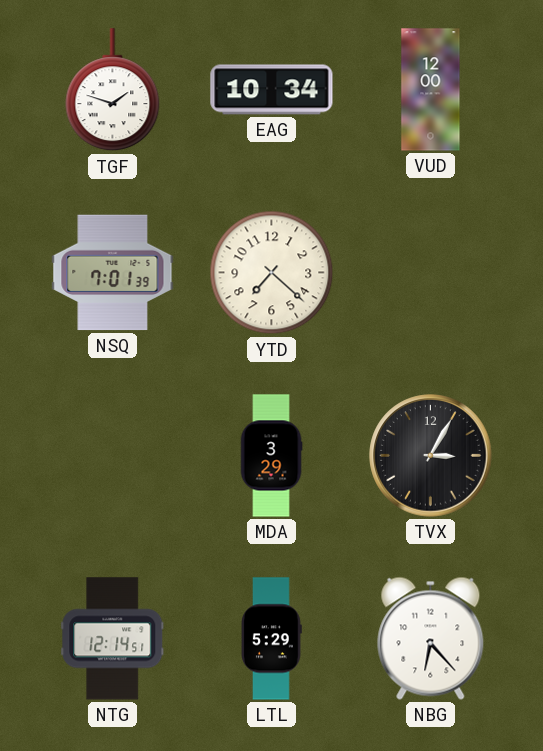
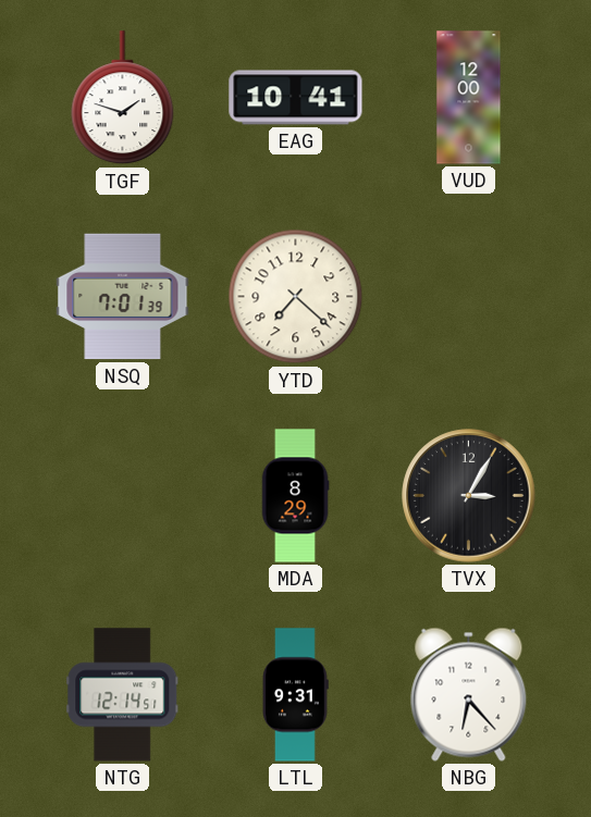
EAG: 10:34 -> 10:41 (296, 98)
MDA: 3:29 -> 8:29 (295, 496)
LTL: 5:29 -> 9:31 (296, 695)
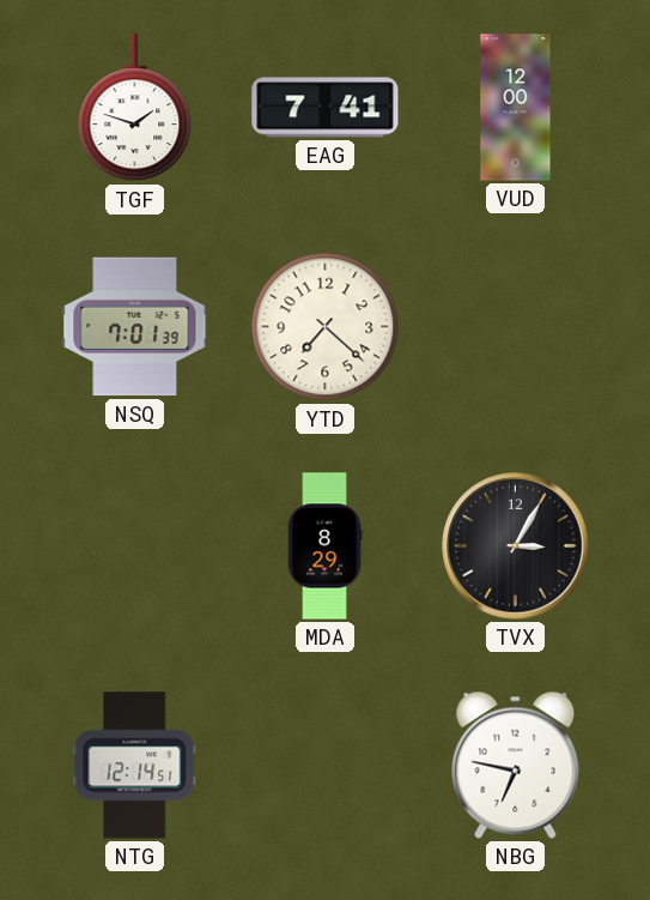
EAG: 10:41 -> 7:41 (326, 108)
LTL: 9:31 -> none (296, 695)
NBG: 6:23 -> 6:47 (516, 765)
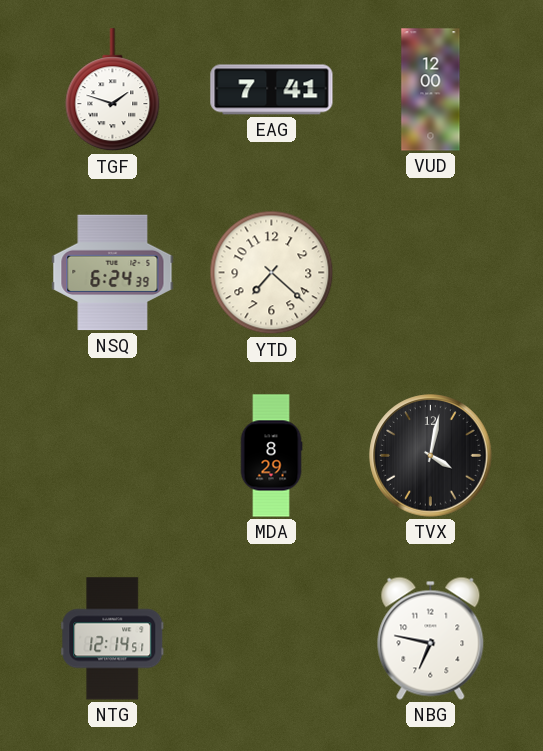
NSQ: 7:01 -> 6:24 (113, 273)
TVX: 3:05 -> 4:02 (431, 456)
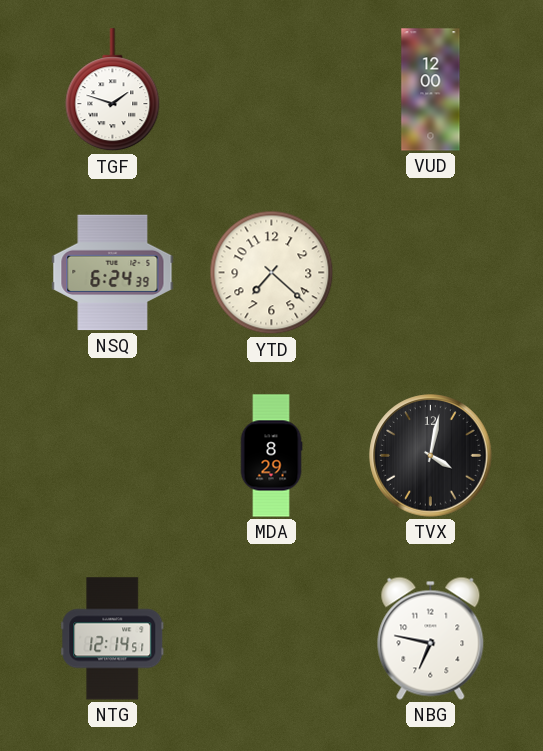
EAG: 7:41 -> none (272, 90)
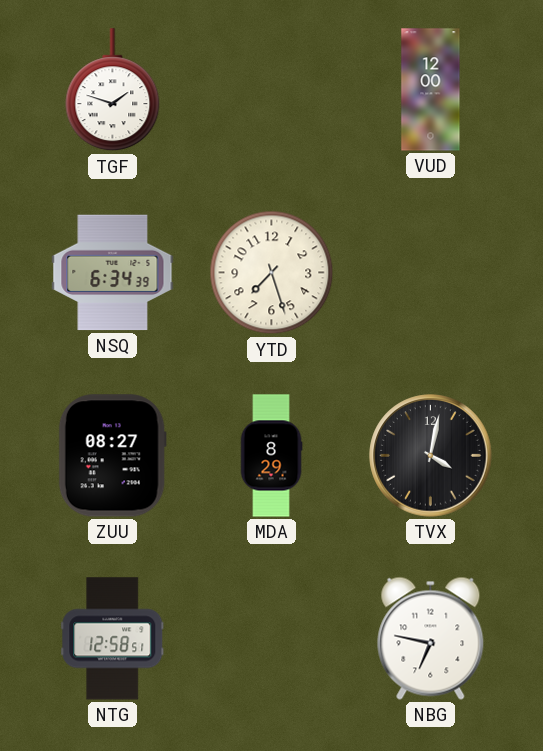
NSQ: 6:24 -> 6:34 (113, 273)
YTD: 7:22 -> 7:27 (272, 273)
ZUU: none -> 08:27 (112, 456)
NTG: 12:14 -> 12:58 (113, 639)
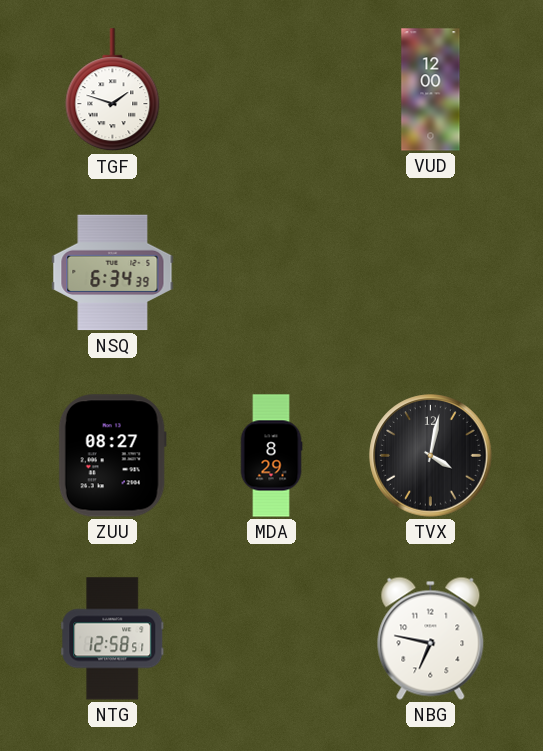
YTD: 7:27 -> none (272, 273)
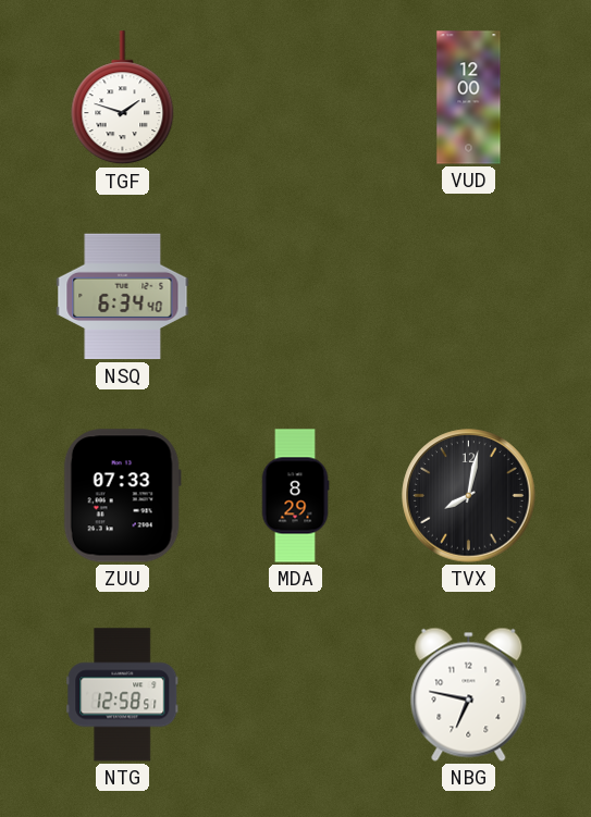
NSQ: 6:34:39 -> 6:34:40 (123, 297)
ZUU: 08:27 -> 07:33 (122, 496)
TVX: 4:02 -> 8:02 (469, 496)
